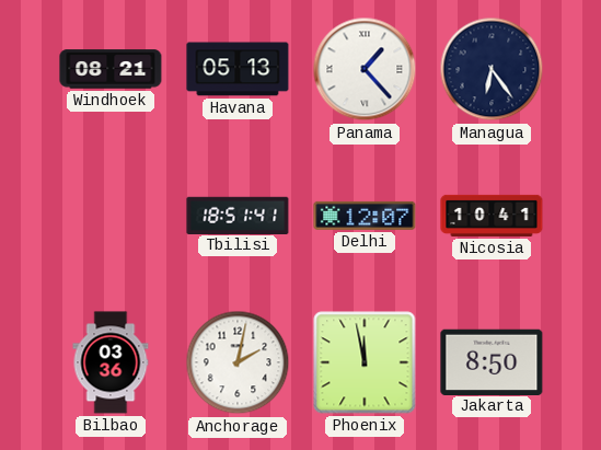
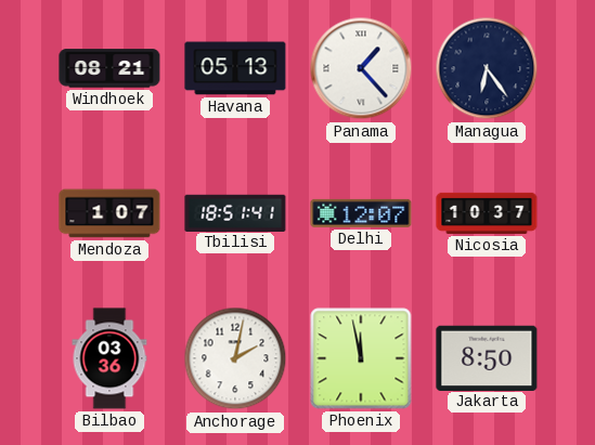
Mendoza: none -> 1:07 (109, 213)
Nicosia: 10:41 -> 10:37 (487, 213)
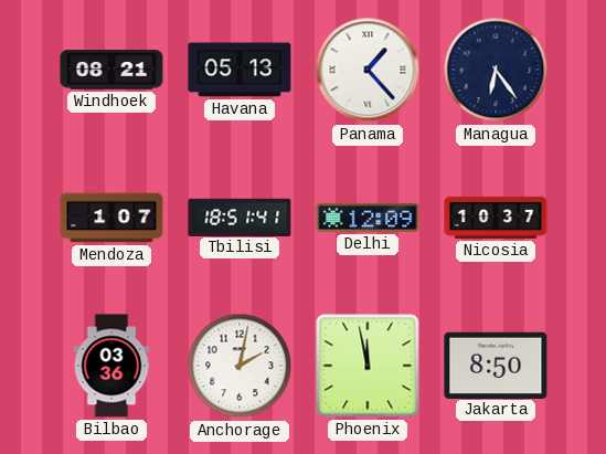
Delhi: 12:07 -> 12:09 (368, 218)
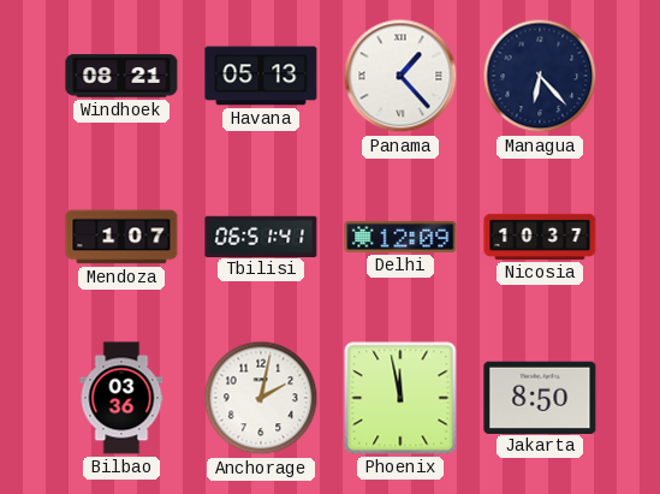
Managua: 6:24 -> 6:23 (540, 76)
Tbilisi: 18:51 -> 06:51 (261, 236)
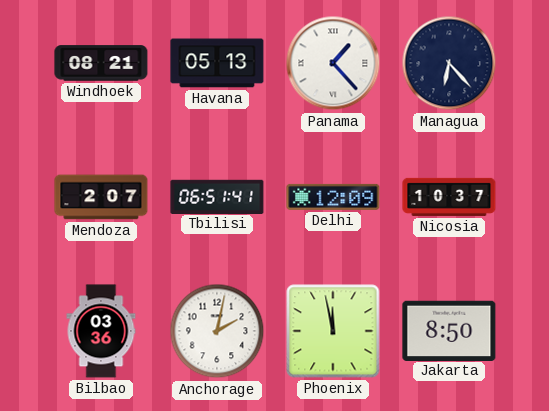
Mendoza: 1:07 -> 2:07 (101, 197)
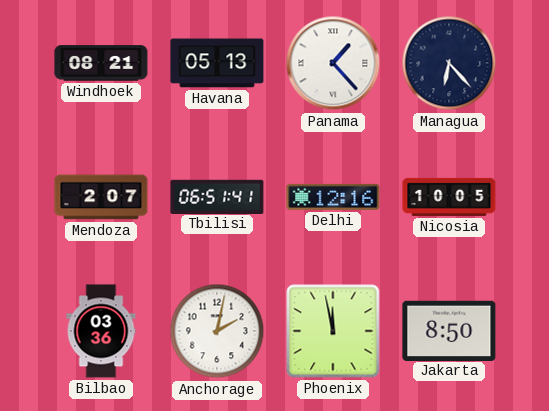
Delhi: 12:09 -> 12:16 (333, 197)
Nicosia: 10:37 -> 10:05 (449, 197)
